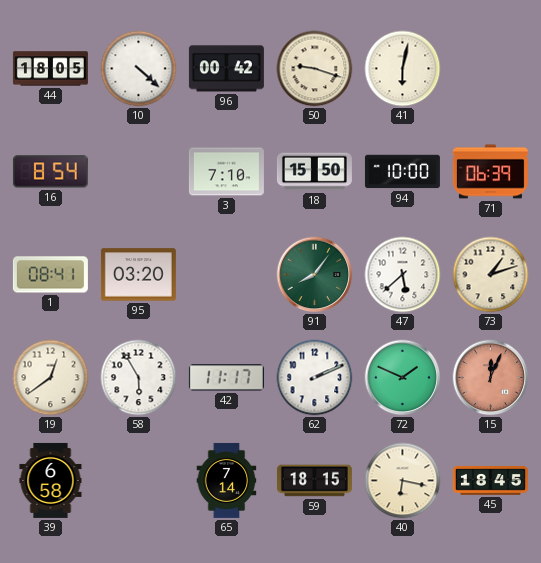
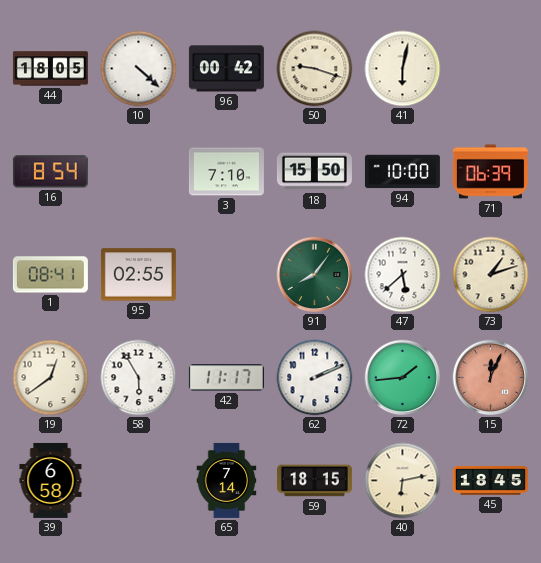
95: 03:20 -> 02:55 (138, 275)
72: 1:49 -> 1:44 (403, 378)
40: 6:17 -> 6:13 (403, 481)
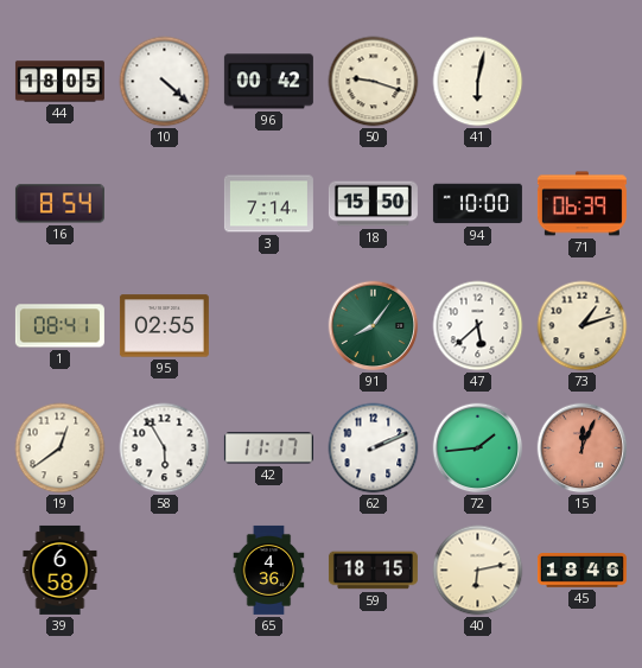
3: 7:10 -> 7:14 (268, 204)
65: 7:14 -> 4:36 (269, 570)
45: 18:45 -> 18:46 (581, 571)
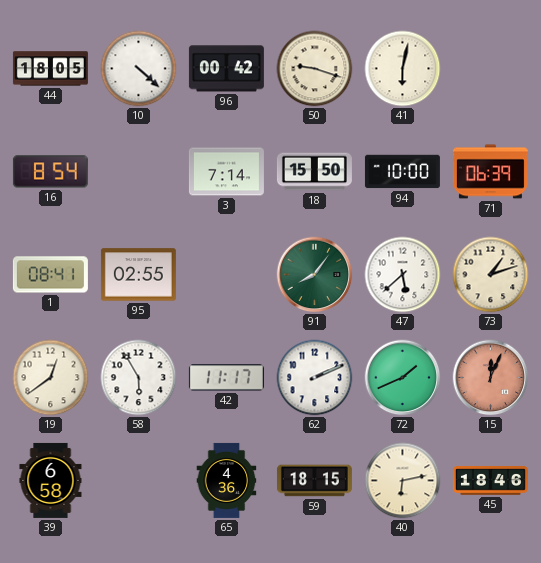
72: 1:44 -> 1:41 (403, 378)
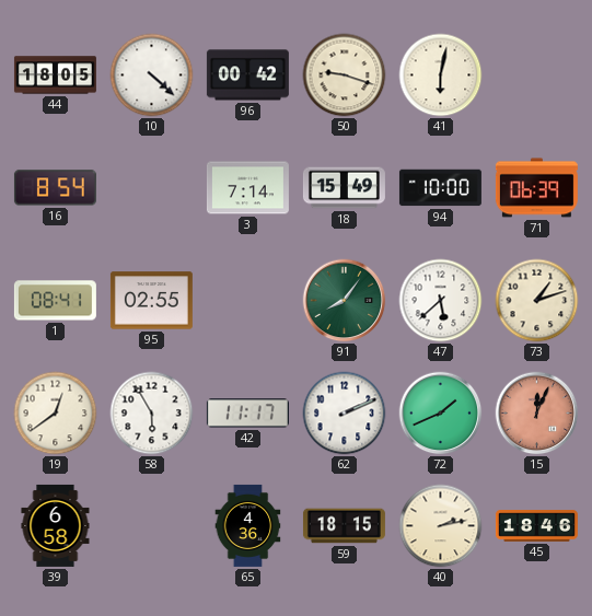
18: 15:50 -> 15:49 (344, 188)
40: 6:13 -> 2:13 (441, 526)
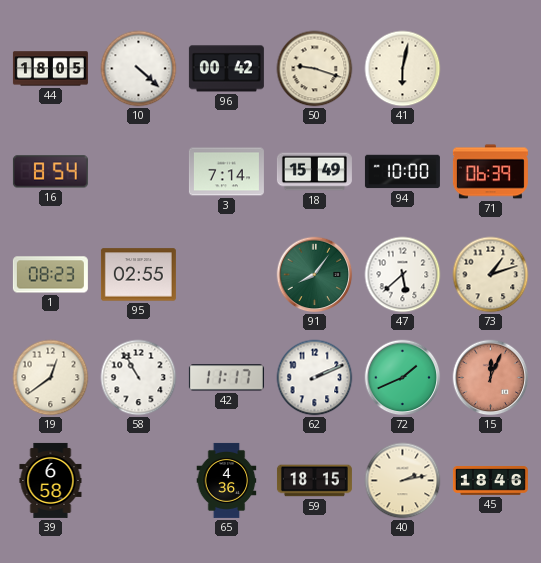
1: 08:41 -> 08:23 (50, 275)
58: 5:55 -> 10:55 (139, 378)
